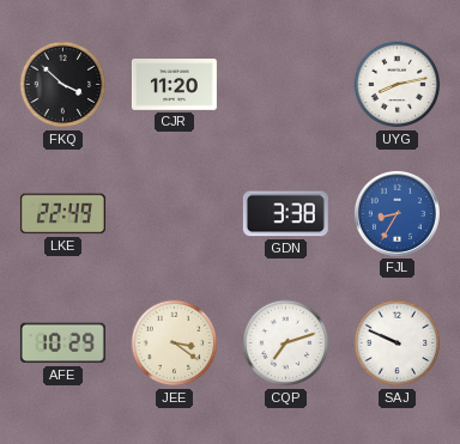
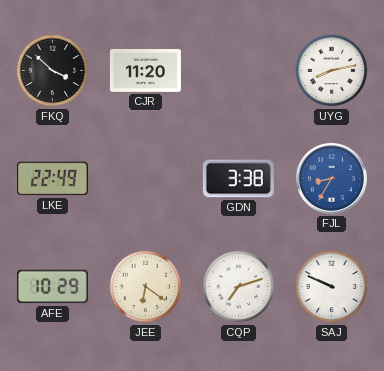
JEE: 3:21 -> 6:21 (146, 287)
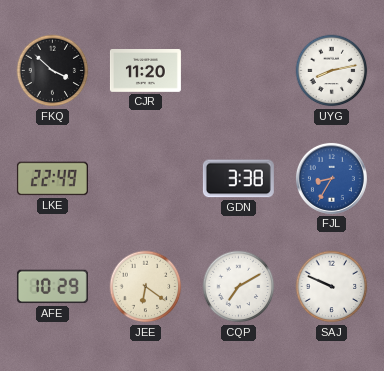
CQP: 7:12 -> 7:10 (239, 287)
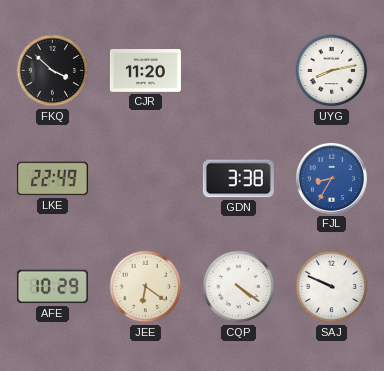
CQP: 7:10 -> 4:21 (239, 287)
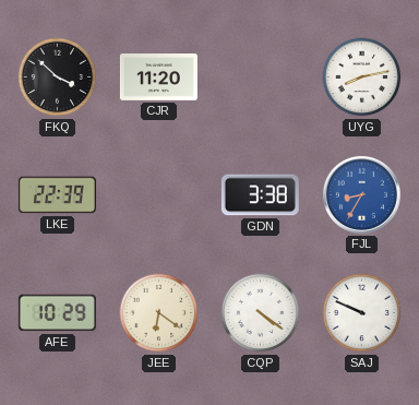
LKE: 22:49 -> 22:39 (57, 195)
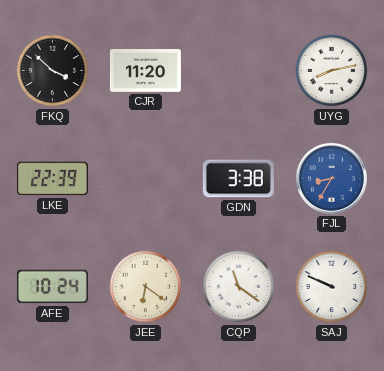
AFE: 10:29 -> 10:24 (52, 287)
CQP: 4:21 -> 11:21 (239, 287)
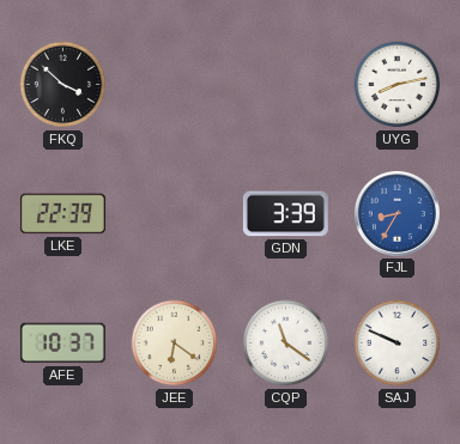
CJR: 11:20 -> none (145, 71)
GDN: 3:38 -> 3:39 (285, 214)
AFE: 10:24 -> 10:37 (62, 343)
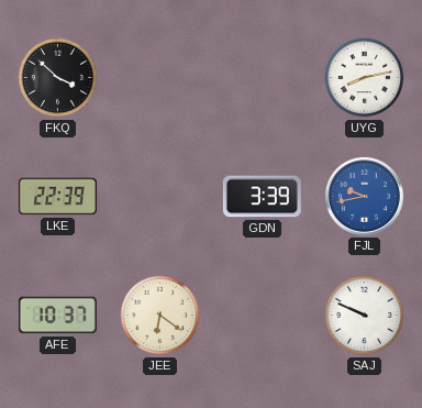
FJL: 8:35 -> 9:43 (364, 196)
CQP: 11:21 -> none (286, 343)
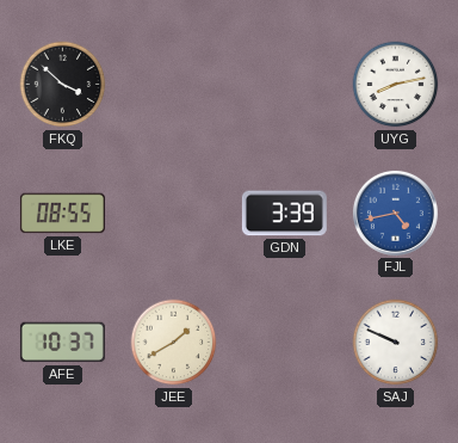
LKE: 22:39 -> 08:55 (62, 214)
FJL: 9:43 -> 4:43 (395, 213)
JEE: 6:21 -> 1:40 (174, 343)
